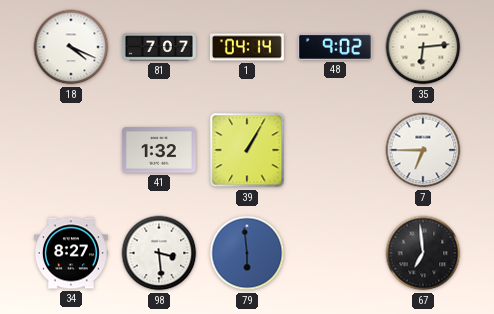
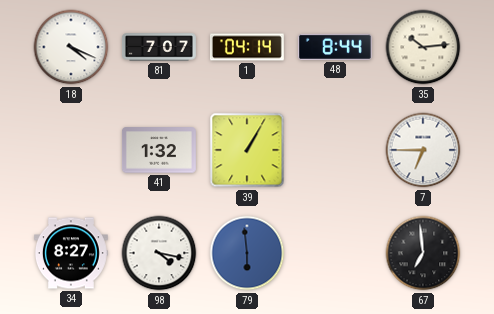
48: 9:02 -> 8:44 (335, 47)
35: 6:14 -> 10:14 (423, 47)
98: 3:29 -> 4:17 (159, 253)
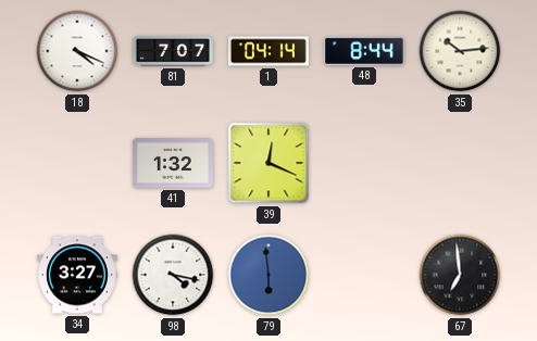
39: 1:05 -> 12:19 (268, 163)
7: 6:45 -> none (423, 150)
34: 8:27 -> 3:27 (77, 275)
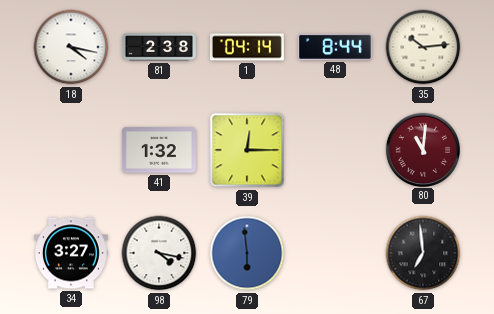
18: 4:19 -> 4:17 (71, 47)
81: 7:07 -> 2:38 (159, 47)
39: 12:19 -> 12:15 (247, 150)
80: none -> 11:01 (422, 149)
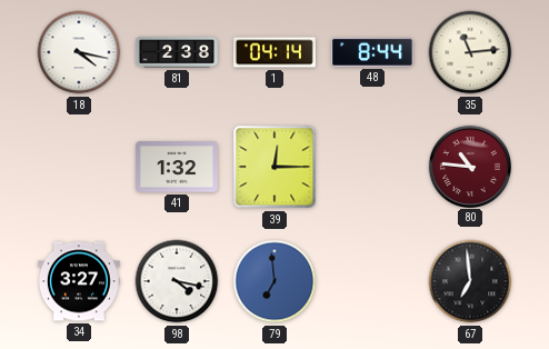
35: 10:14 -> 11:14 (470, 52)
80: 11:01 -> 10:46 (469, 166)
79: 5:59 -> 6:59 (274, 281)
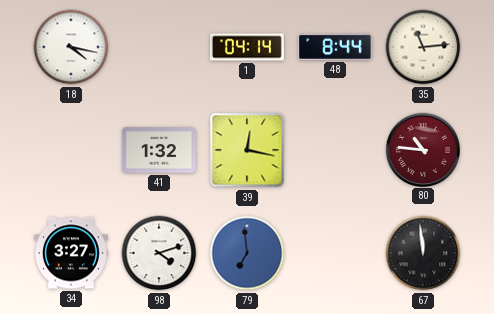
81: 2:38 -> none (177, 52)
39: 12:15 -> 12:17 (247, 150)
98: 4:17 -> 4:12 (159, 253)
67: 6:59 -> 11:59 (423, 253)
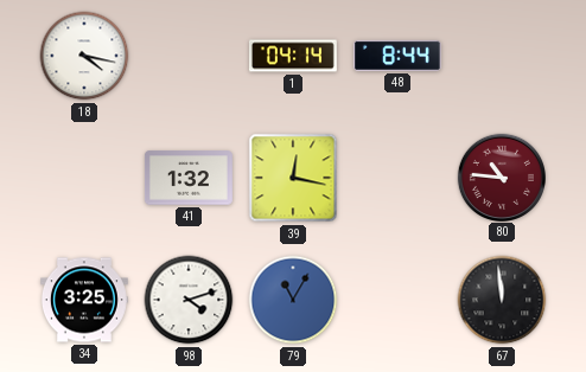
35: 11:14 -> none (423, 47)
34: 3:27 -> 3:25 (84, 300)
79: 6:59 -> 11:05 (293, 300)
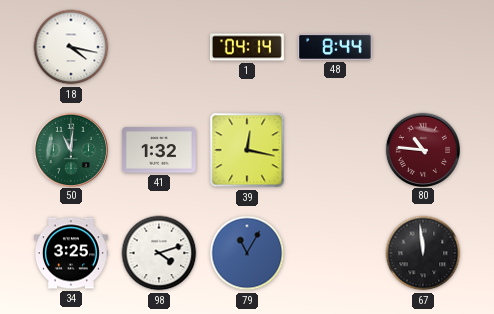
50: none -> 11:01 (70, 149)
